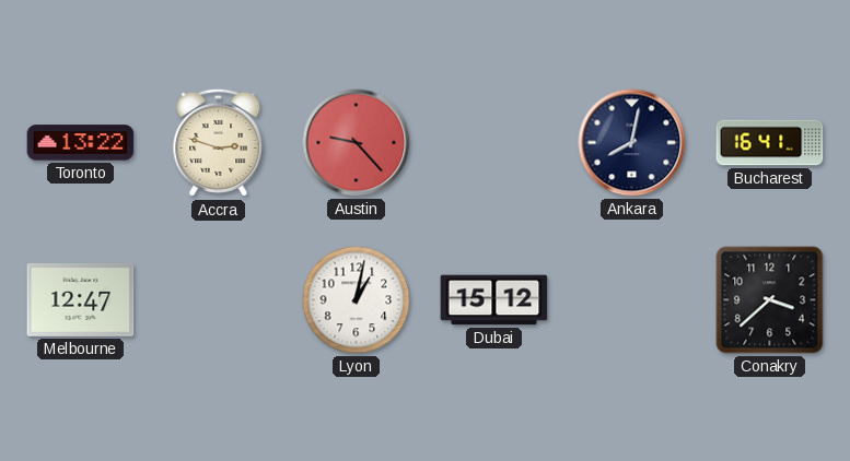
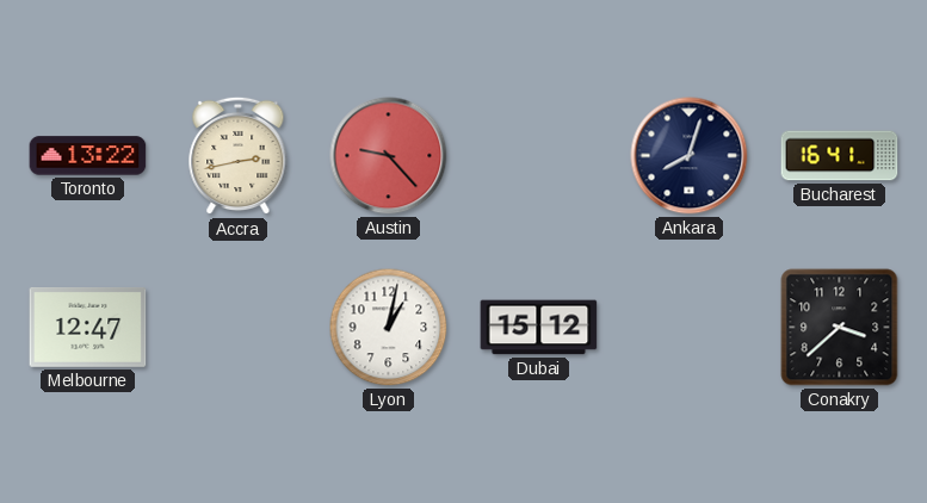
Accra: 2:48 -> 2:43 (239, 156)
Ankara: 8:02 -> 8:03 (690, 156)
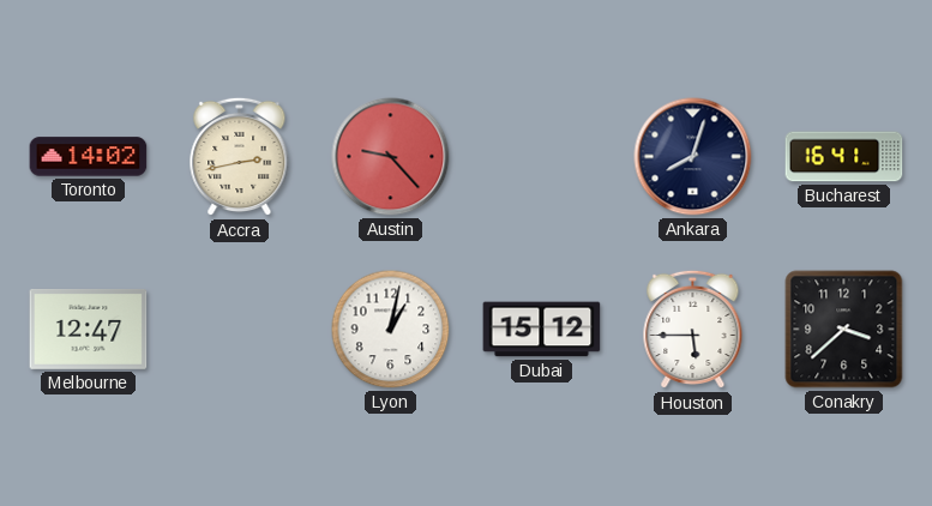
Toronto: 13:22 -> 14:02 (89, 157)
Houston: none -> 5:45 (693, 330)
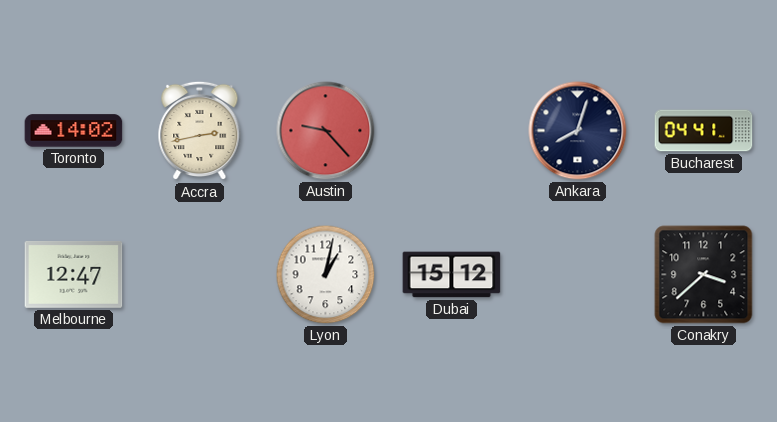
Bucharest: 16:41 -> 04:41 (704, 131)
Houston: 5:45 -> none (693, 330)
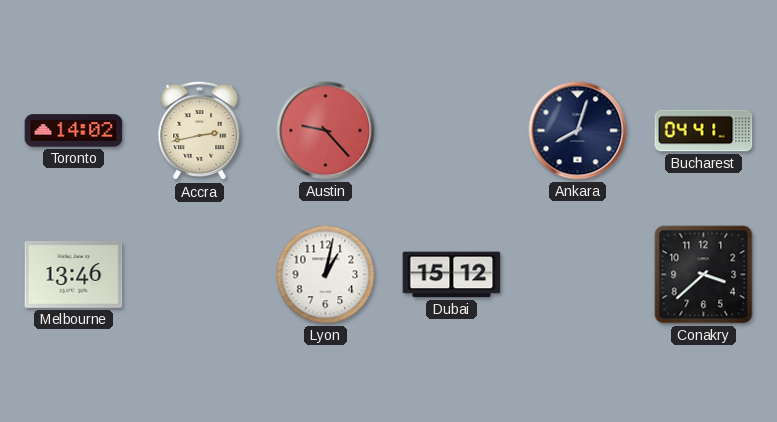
Melbourne: 12:47 -> 13:46 (74, 274)
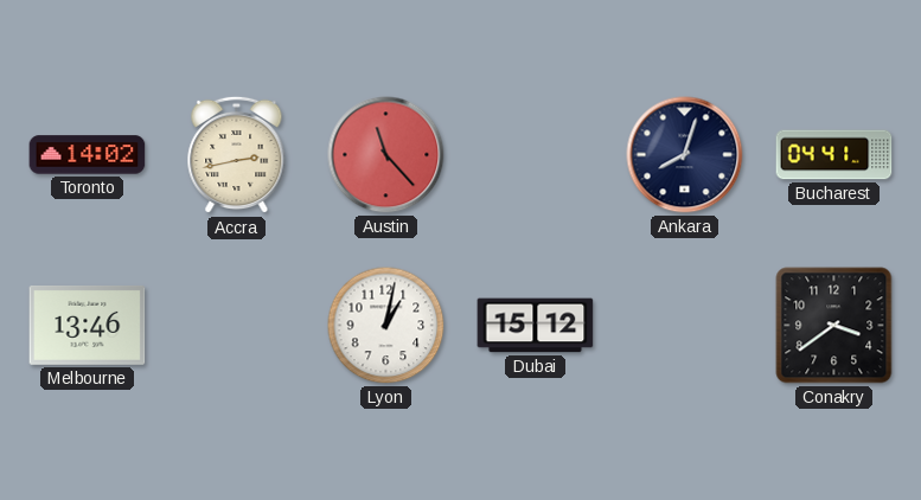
Austin: 9:23 -> 11:23 (386, 155)
Conakry: 3:38 -> 3:39 (834, 326)
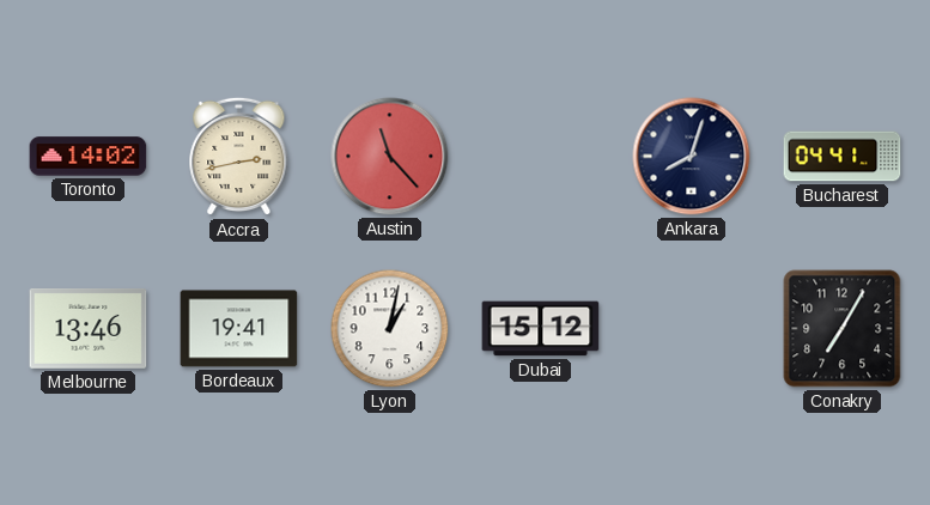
Bordeaux: none -> 19:41 (239, 329)
Conakry: 3:39 -> 7:05 (843, 329)
